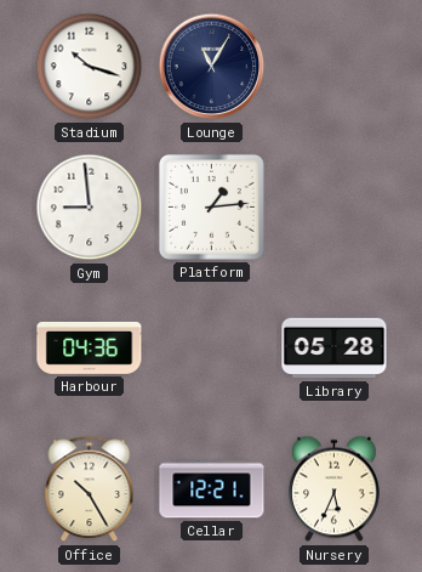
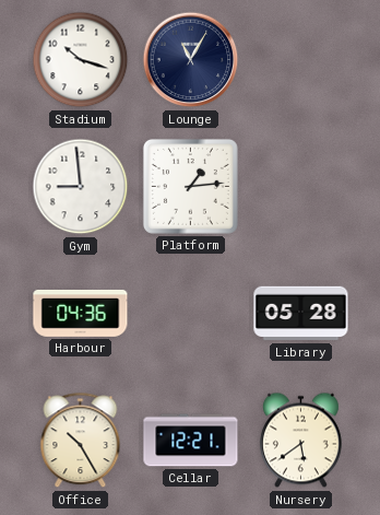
Nursery: 5:34 -> 5:39 (300, 441)
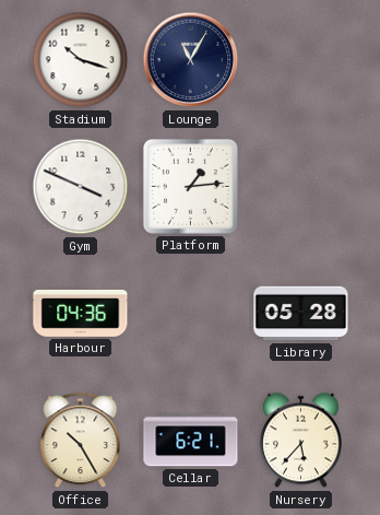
Gym: 8:59 -> 3:49 (81, 187)
Cellar: 12:21 -> 6:21 (191, 441)
Nursery: 5:39 -> 5:37 (300, 441)
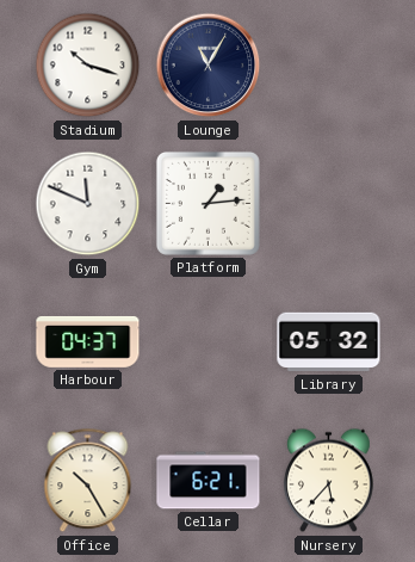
Gym: 3:49 -> 11:49 (88, 204)
Harbour: 04:36 -> 04:37 (88, 341)
Library: 05:28 -> 05:32 (329, 342)
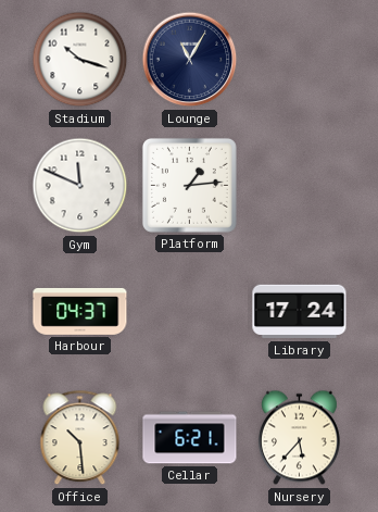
Library: 05:32 -> 17:24 (300, 312)
Office: 10:25 -> 10:29 (80, 438)
